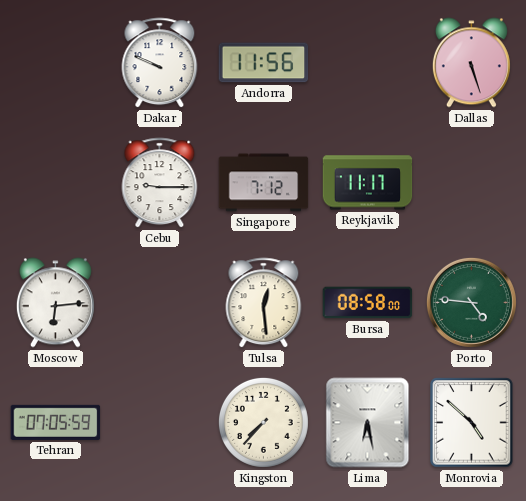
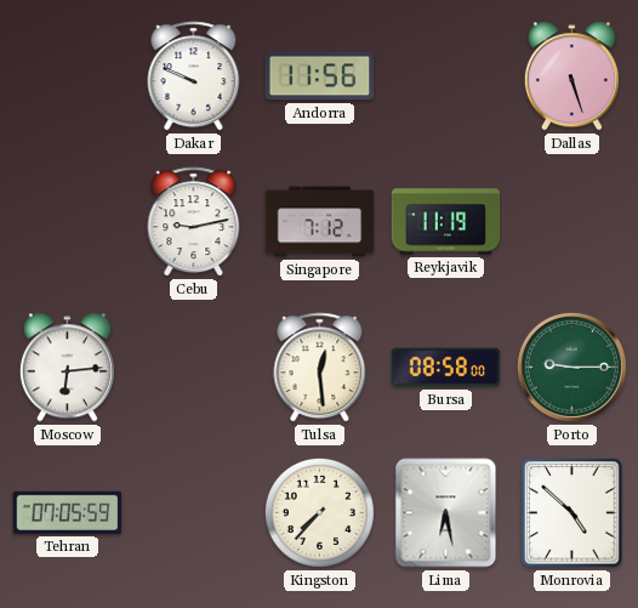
Cebu: 9:15 -> 9:13 (194, 222)
Reykjavik: 11:17 -> 11:19 (446, 222)
Porto: 4:46 -> 9:15 (571, 366)
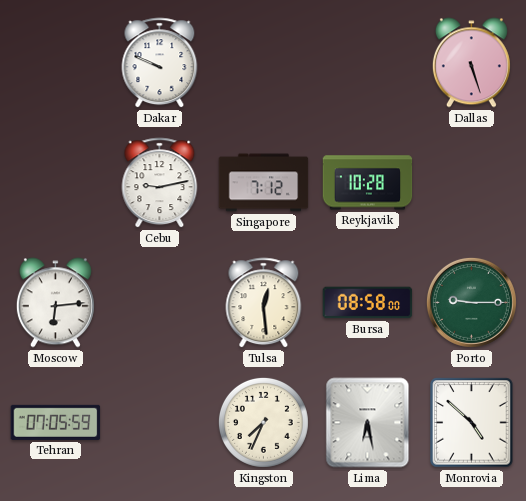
Andorra: 11:56 -> none (320, 76)
Reykjavik: 11:19 -> 10:28 (368, 183)
Kingston: 7:37 -> 7:34 (263, 422)
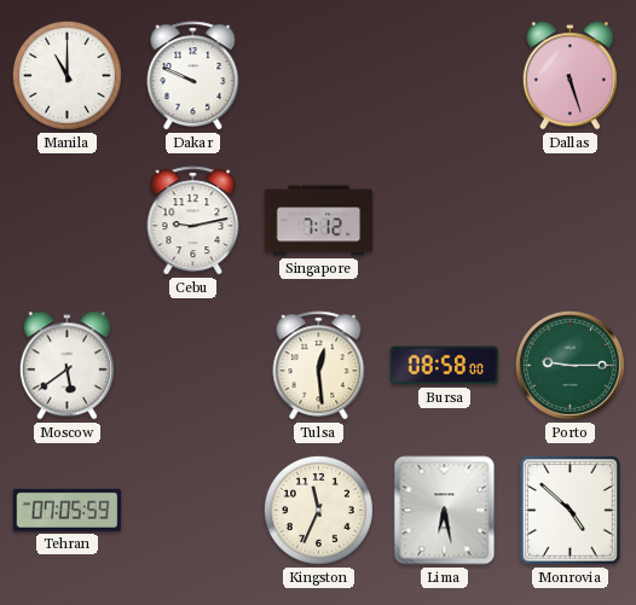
Manila: none -> 11:00 (67, 75)
Reykjavik: 10:28 -> none (368, 183)
Moscow: 6:14 -> 5:39 (67, 366)
Kingston: 7:34 -> 11:34 (318, 510)
